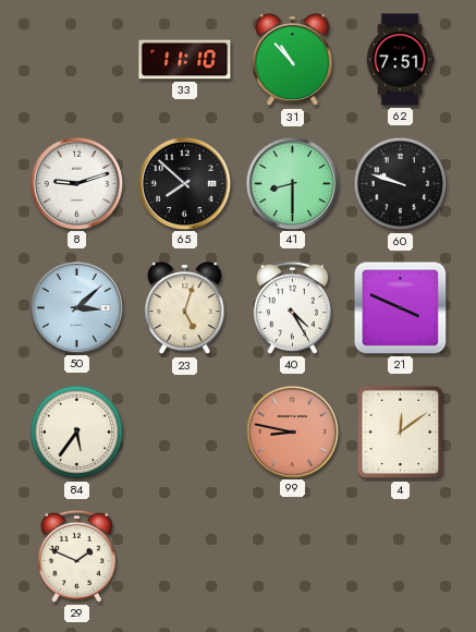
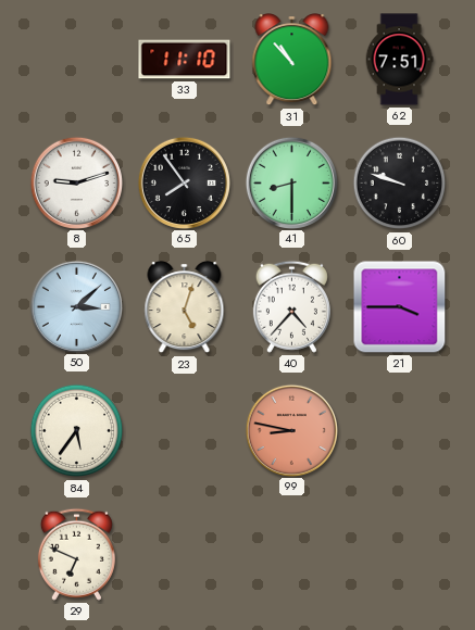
65: 7:52 -> 7:54 (184, 182)
40: 4:25 -> 4:37 (291, 306)
21: 3:49 -> 3:45 (400, 307)
4: 12:09 -> none (401, 433)
29: 1:49 -> 6:49 (76, 554)
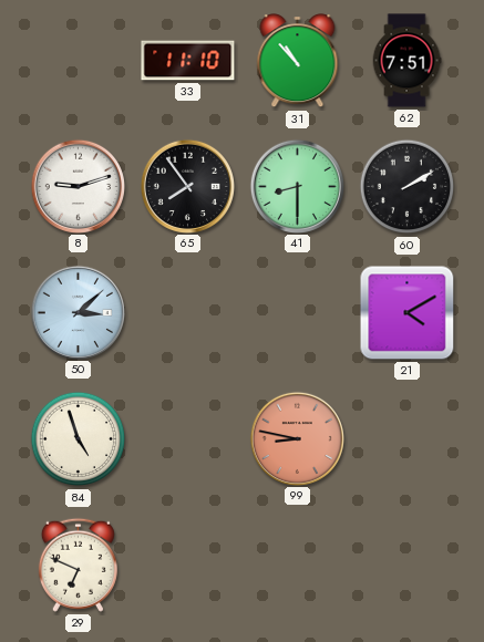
60: 9:48 -> 2:10 (408, 187)
23: 5:03 -> none (185, 307)
40: 4:37 -> none (291, 306)
21: 3:45 -> 4:10 (408, 313)
84: 5:36 -> 4:57 (79, 439)
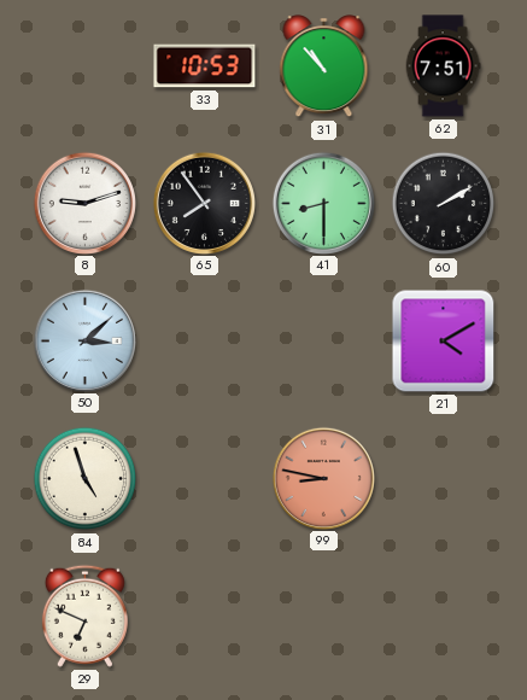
33: 11:10 -> 10:53 (205, 66)
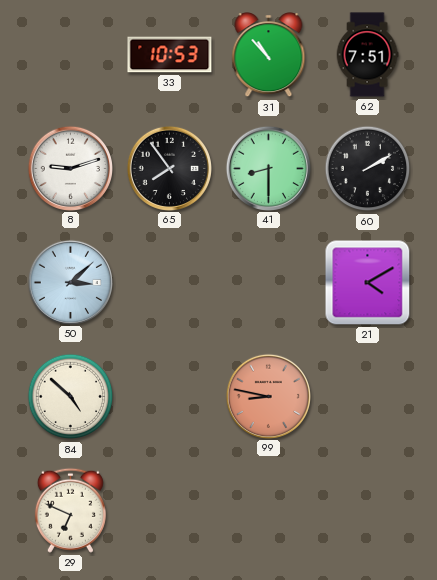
84: 4:57 -> 4:52 (71, 397)
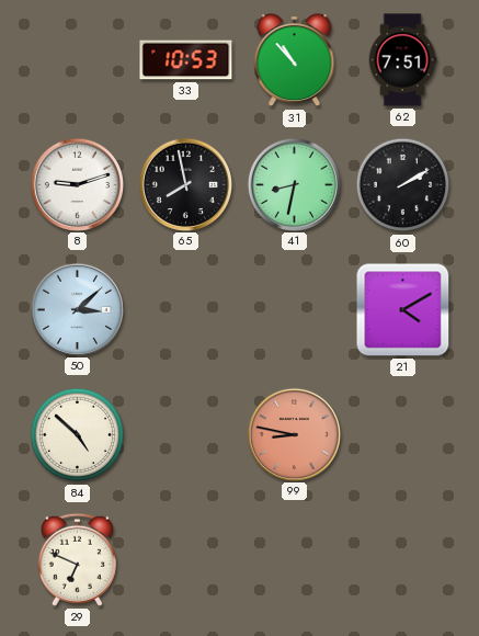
65: 7:54 -> 7:58 (185, 184)
41: 8:30 -> 8:32 (294, 184)
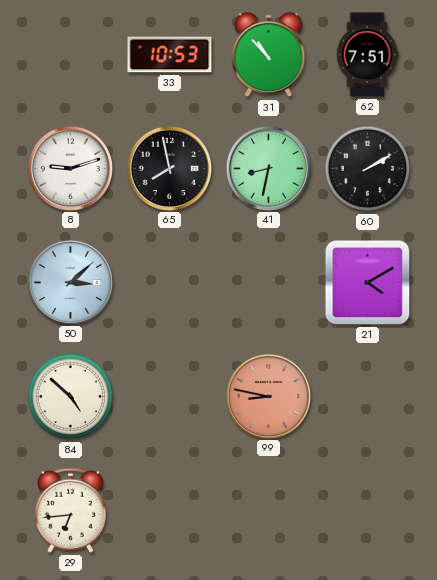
29: 6:49 -> 6:44 (70, 510)
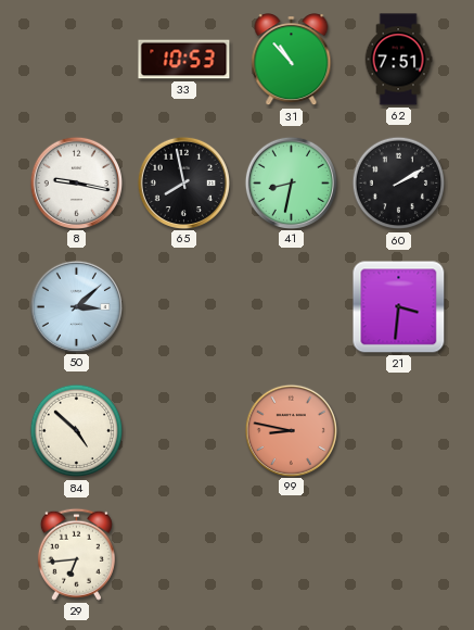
8: 9:12 -> 9:17 (76, 182)
21: 4:10 -> 3:31 (399, 307)
